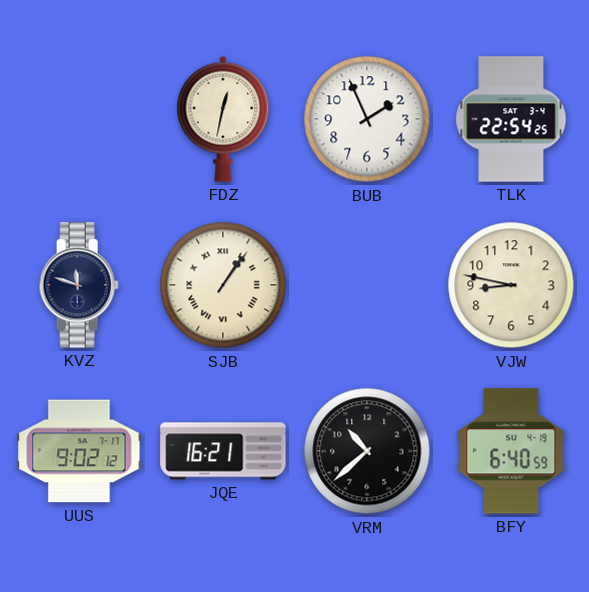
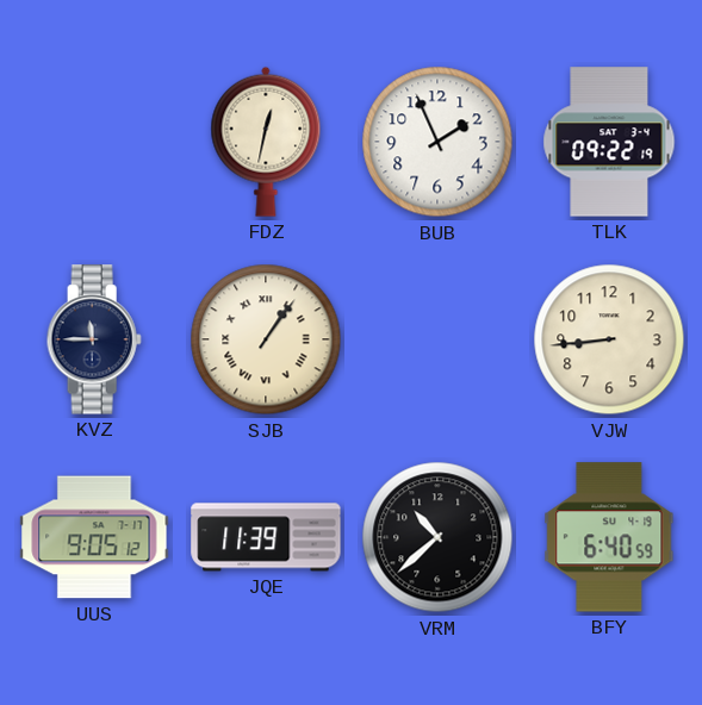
TLK: 22:54 -> 09:22 (609, 142)
KVZ: 11:48 -> 11:45 (94, 339)
VJW: 8:47 -> 8:44 (609, 339)
UUS: 9:02 -> 9:05 (94, 537)
JQE: 16:21 -> 11:39 (266, 537)
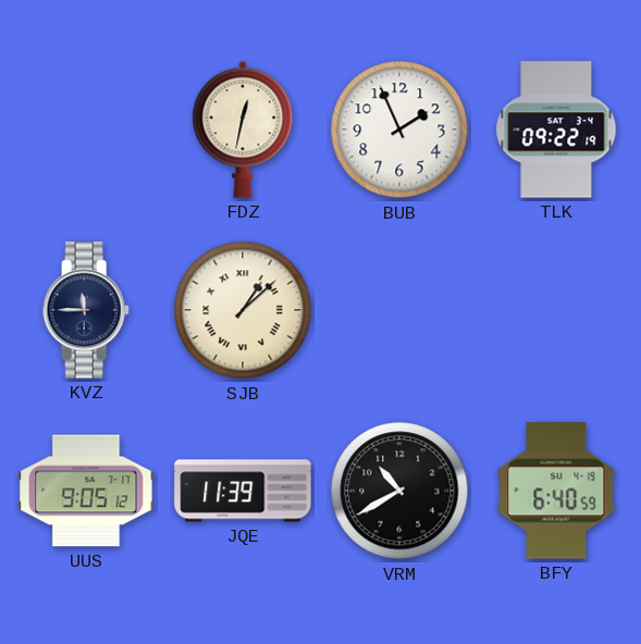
SJB: 1:06 -> 1:08 (243, 310)
VJW: 8:44 -> none (609, 339)
VRM: 10:38 -> 10:40 (399, 491)
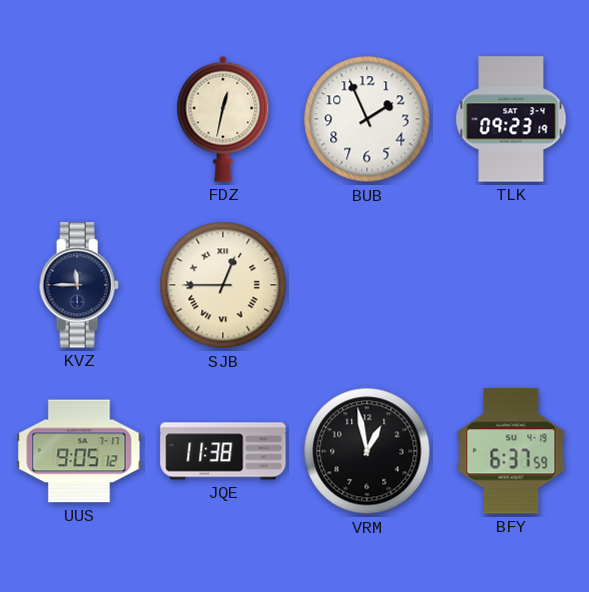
TLK: 09:22 -> 09:23 (511, 119)
SJB: 1:08 -> 12:45 (223, 285)
JQE: 11:39 -> 11:38 (223, 451)
VRM: 10:40 -> 12:58 (367, 451)
BFY: 6:40 -> 6:37 (511, 451)
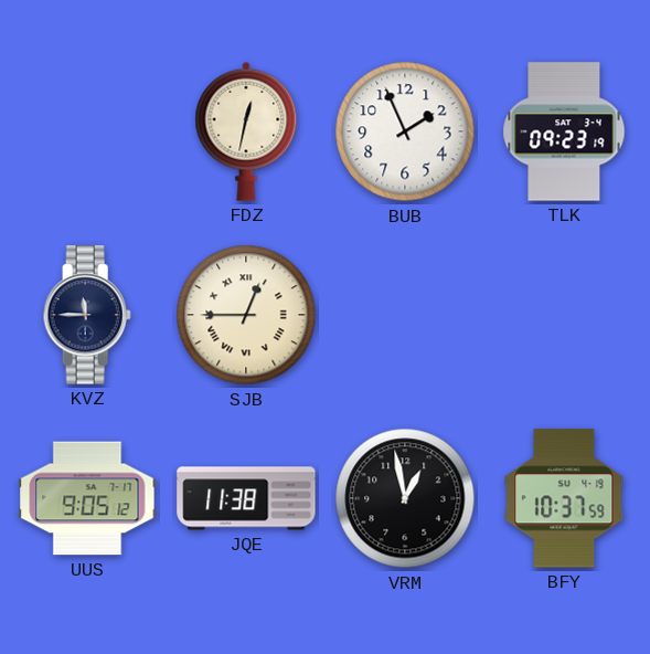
BFY: 6:37 -> 10:37 (564, 498)
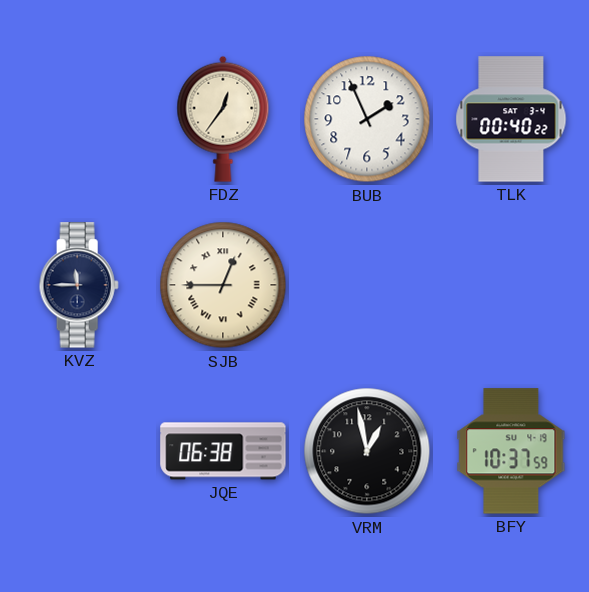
FDZ: 12:32 -> 12:36 (223, 119)
TLK: 09:23 -> 00:40 (511, 119)
UUS: 9:05 -> none (87, 498)
JQE: 11:38 -> 06:38 (223, 451)
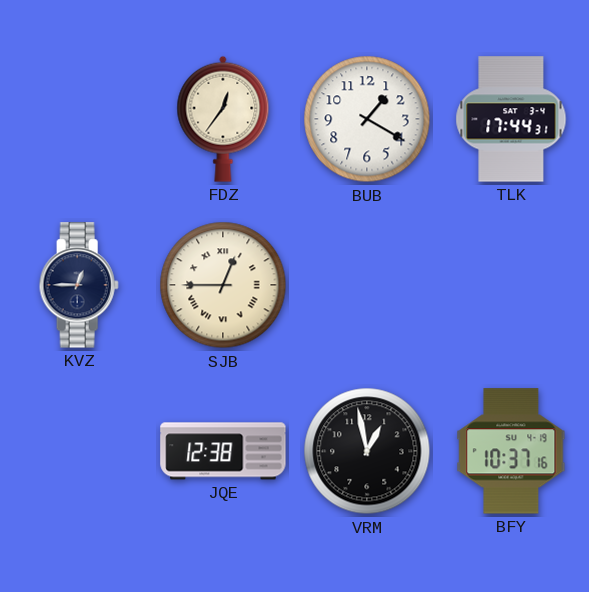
BUB: 1:56 -> 1:20 (367, 119)
TLK: 00:40 -> 17:44 (511, 119)
KVZ: 11:45 -> 12:45 (79, 285)
JQE: 06:38 -> 12:38 (223, 451)
BFY: 10:37:59 -> 10:37:16 (511, 451)
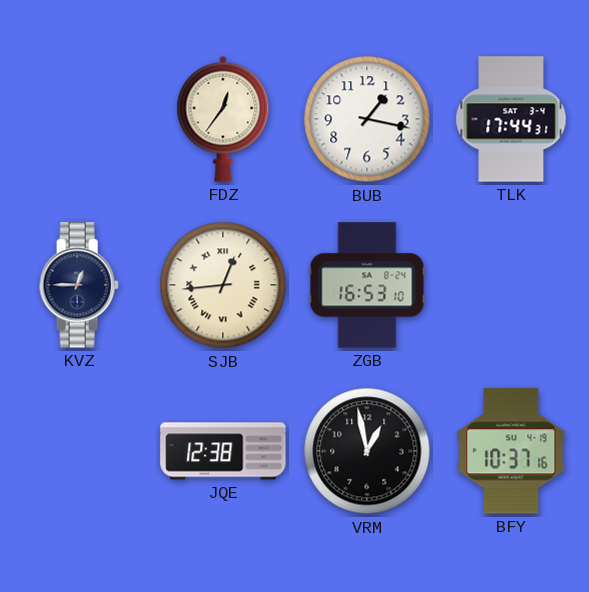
BUB: 1:20 -> 1:17 (367, 119)
SJB: 12:45 -> 12:44 (223, 285)
ZGB: none -> 16:53 (367, 285)
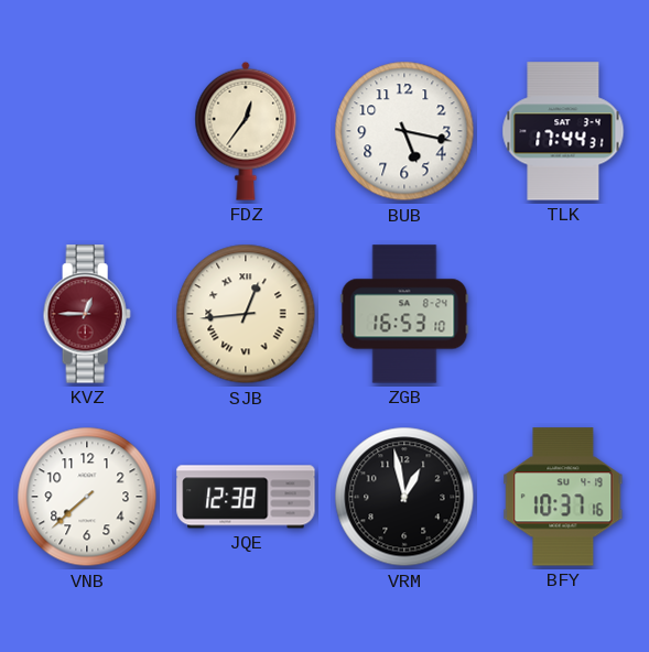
BUB: 1:17 -> 5:17 (404, 131)
KVZ dial: navy -> burgundy (87, 314)
VNB: none -> 7:38 (87, 497)
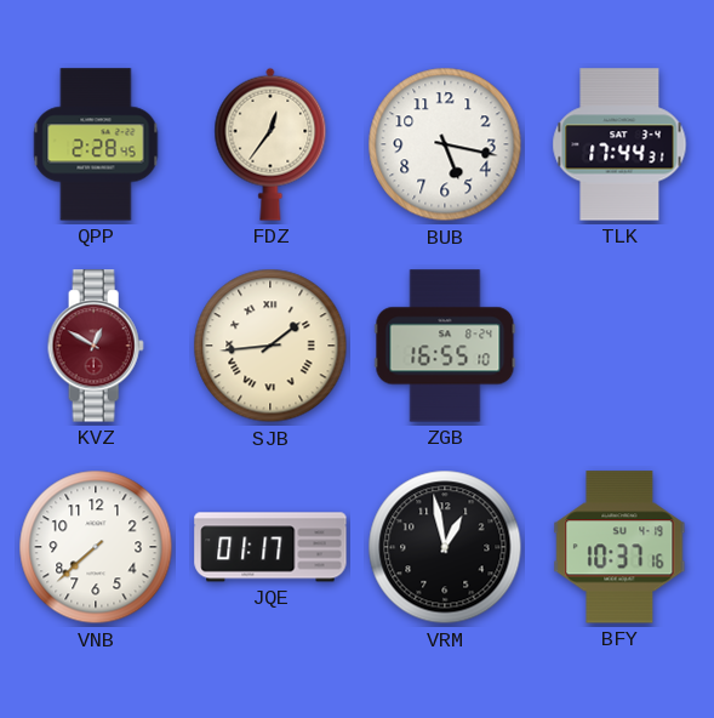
QPP: none -> 2:28 (96, 144)
KVZ: 12:45 -> 12:50 (96, 346)
SJB: 12:44 -> 1:44 (270, 346)
ZGB: 16:53 -> 16:55 (445, 346)
JQE: 12:38 -> 01:17 (270, 547)
